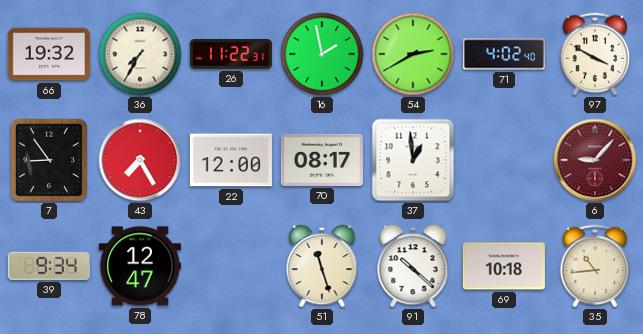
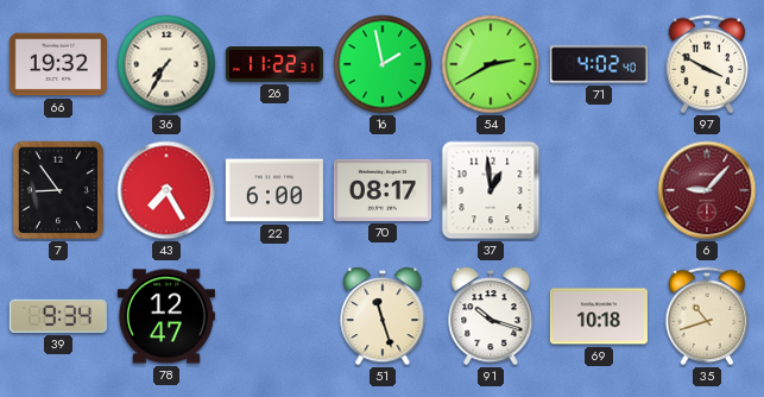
22: 12:00 -> 6:00 (274, 190)
91: 10:22 -> 10:18 (491, 316)
35: 10:44 -> 10:42 (707, 316)
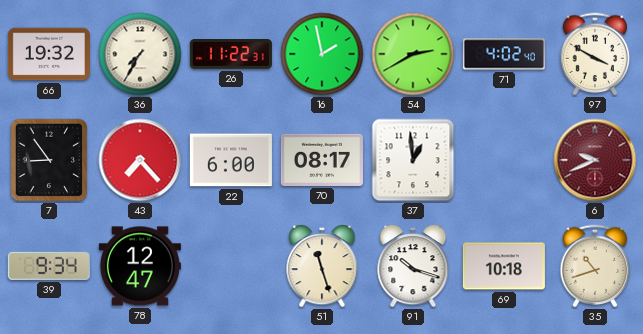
43: 7:25 -> 7:23 (140, 160)
6: 9:07 -> 9:41 (595, 160)
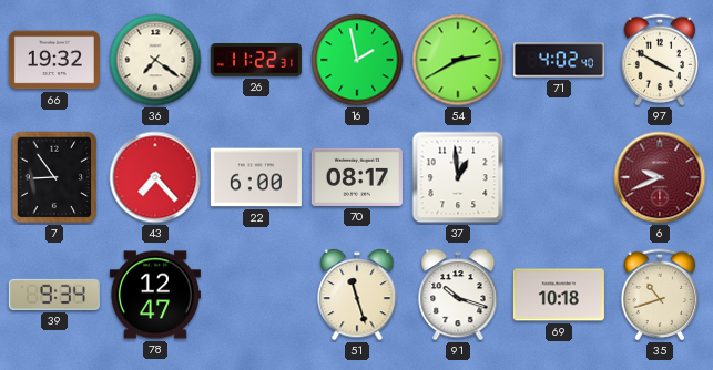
36: 7:35 -> 7:21 (155, 60)
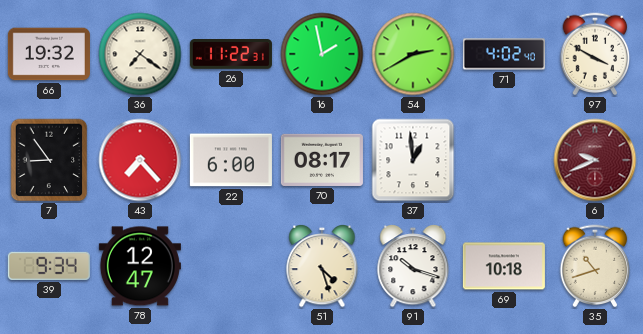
51: 11:27 -> 4:27 (322, 266)
